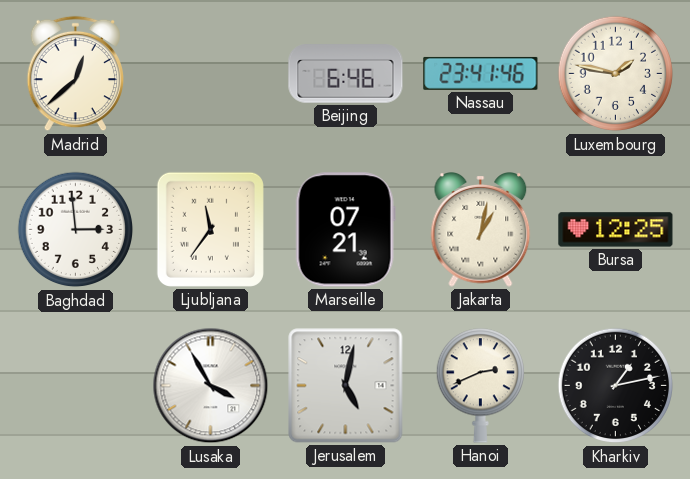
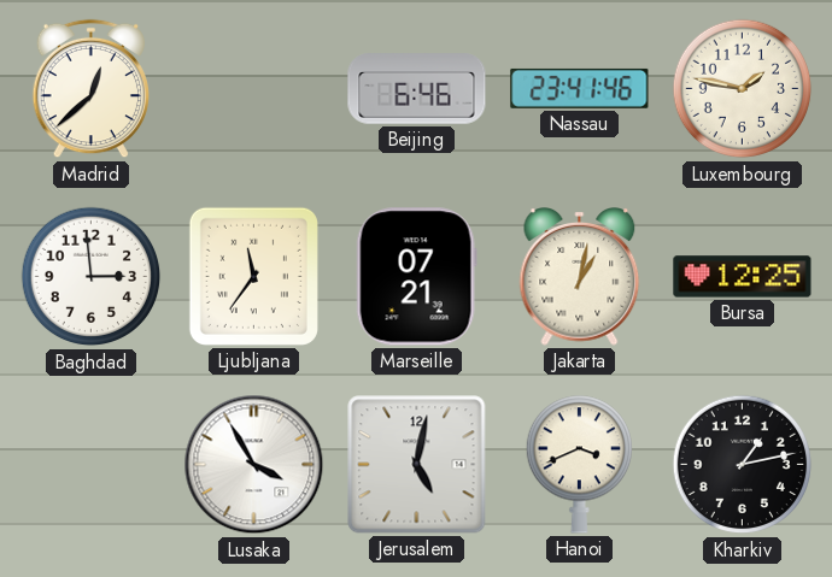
Hanoi: 2:41 -> 3:41 (579, 465)
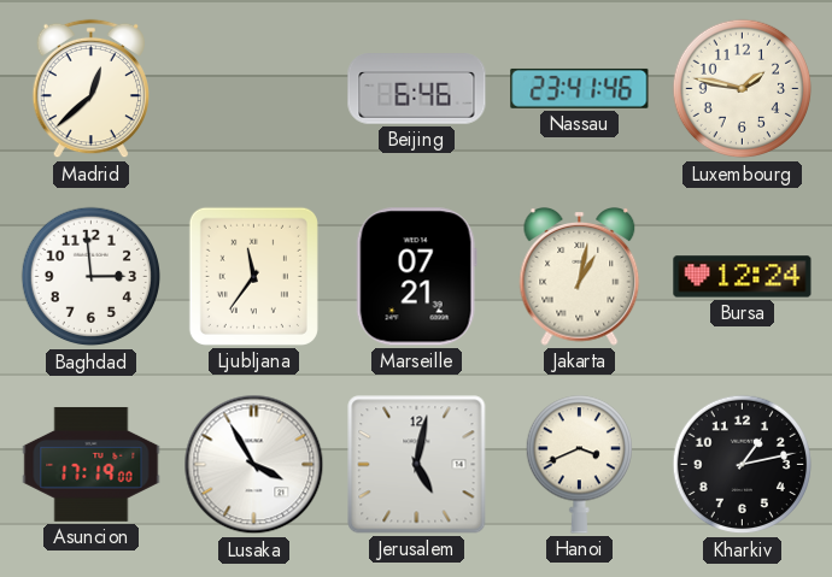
Bursa: 12:25 -> 12:24 (743, 277)
Asuncion: none -> 17:19 (92, 464)
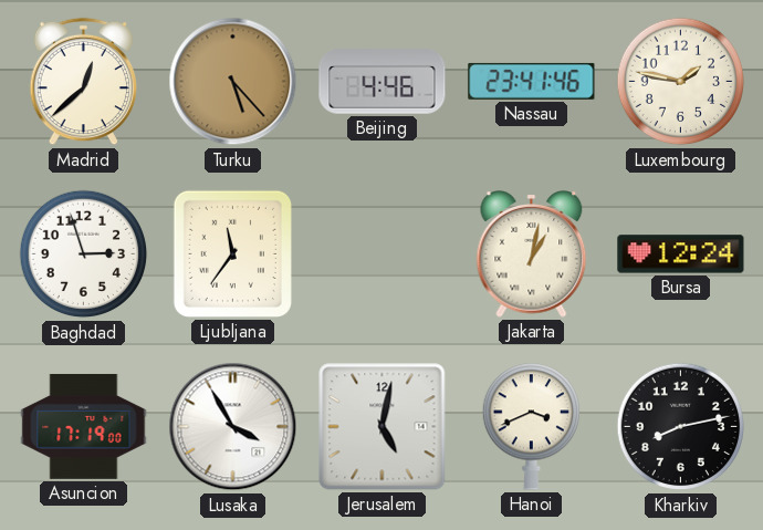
Turku: none -> 5:23 (233, 82)
Beijing: 6:46 -> 4:46 (383, 82)
Baghdad: 2:59 -> 2:57 (84, 254)
Marseille: 07:21 -> none (416, 277)
Kharkiv: 1:13 -> 8:13 (681, 427)
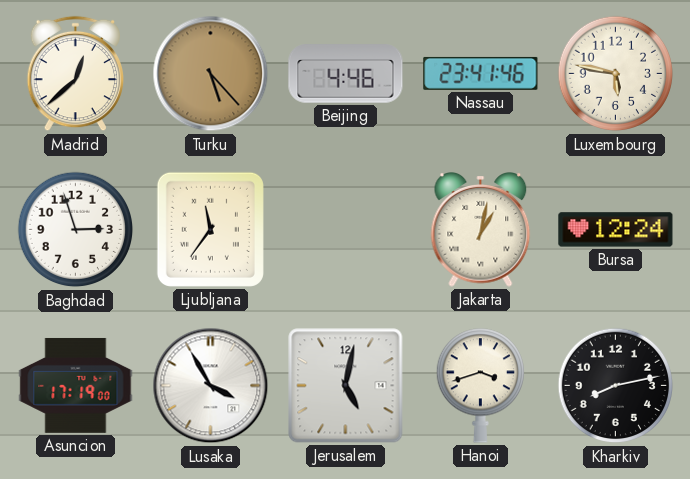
Luxembourg: 1:47 -> 5:47 (616, 74)
Hanoi: 3:41 -> 3:42 (480, 386)
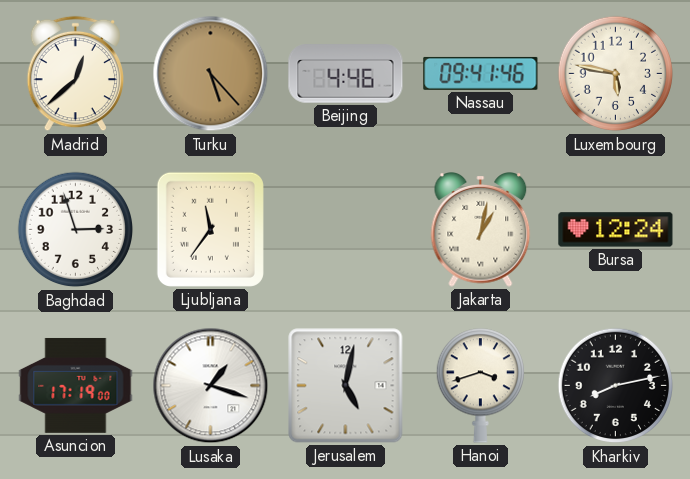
Nassau: 23:41 -> 09:41 (481, 73)
Lusaka: 3:55 -> 1:18 (211, 386)
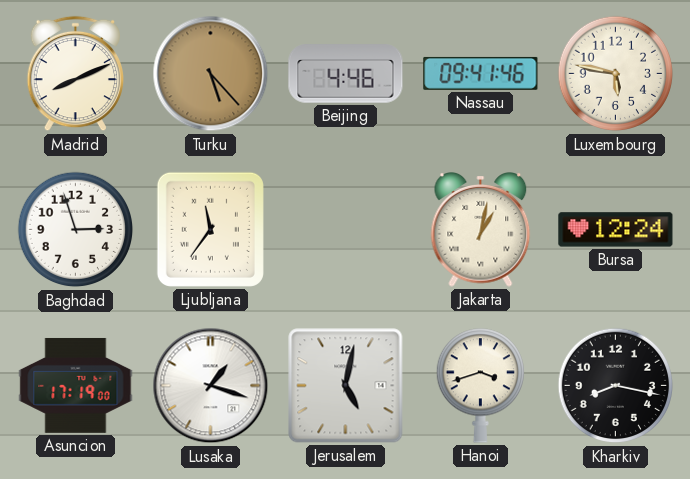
Madrid: 12:38 -> 8:11 (75, 74)
Kharkiv: 8:13 -> 8:17 (616, 386)
